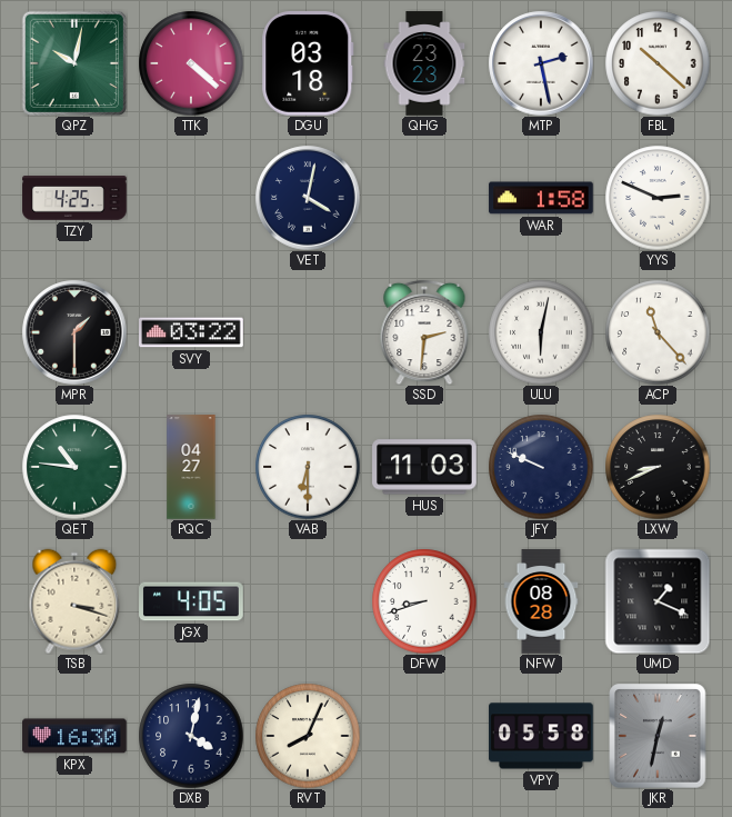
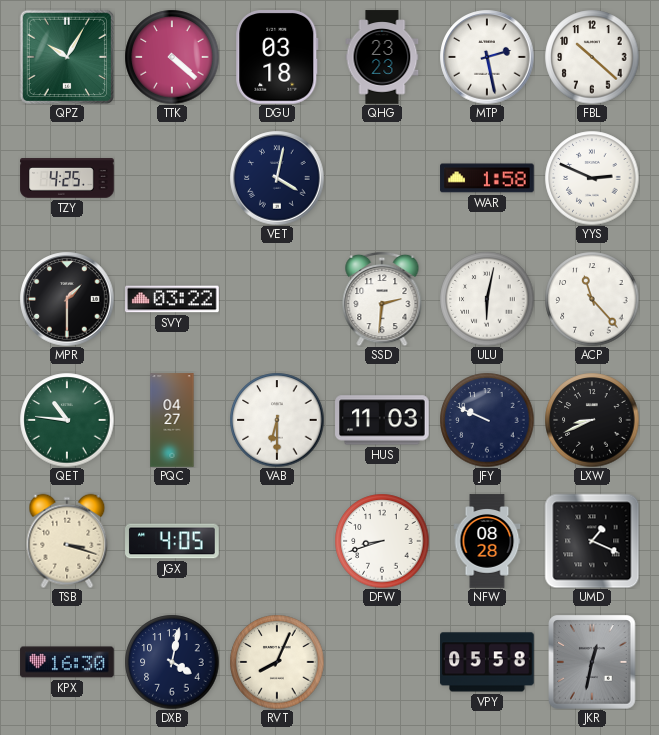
QPZ: 10:02 -> 10:05 (66, 56)
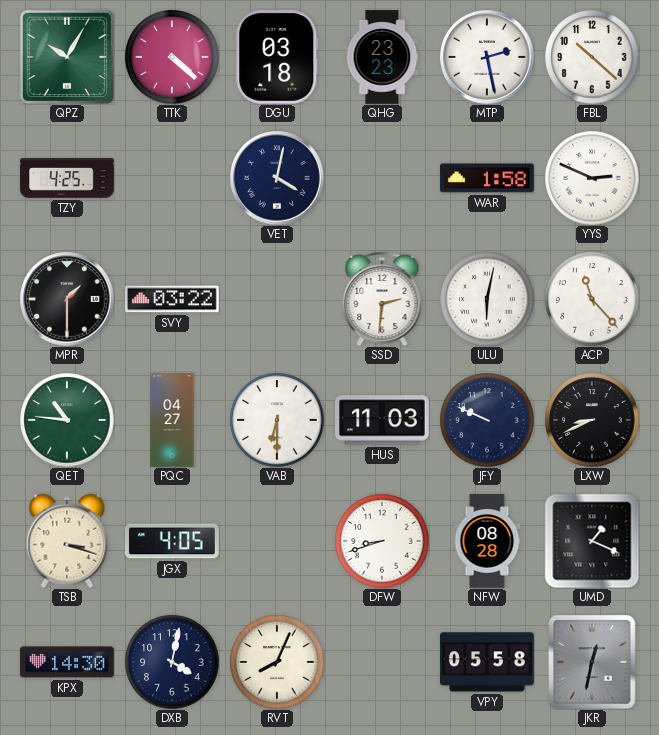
KPX: 16:30 -> 14:30 (67, 662)
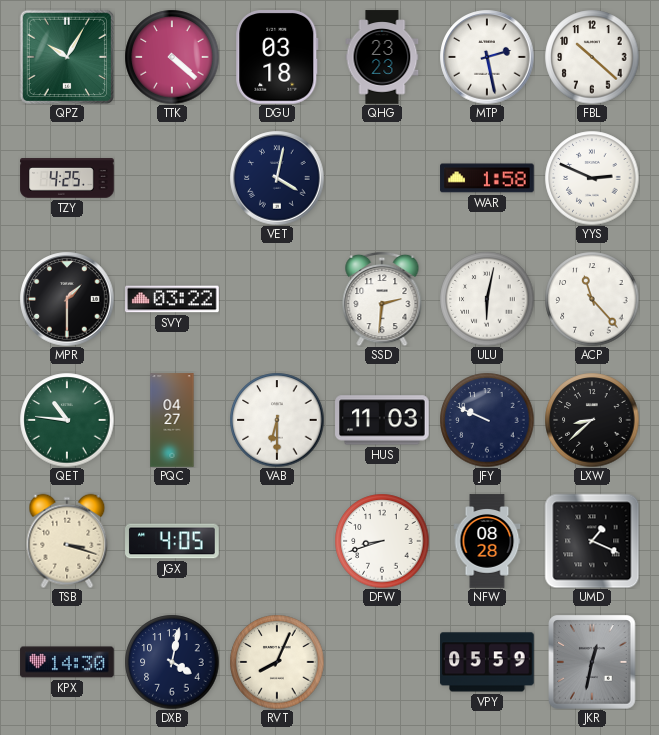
LXW: 8:41 -> 8:38 (592, 420)
VPY: 05:58 -> 05:59 (487, 662)
